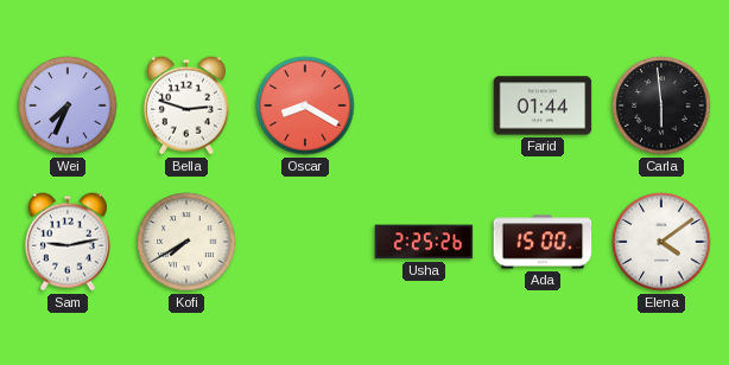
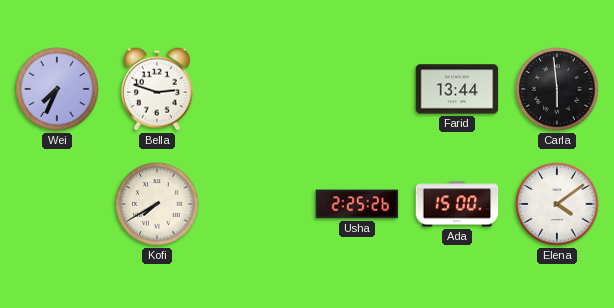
Oscar: 8:20 -> none (305, 105)
Farid: 01:44 -> 13:44 (457, 89)
Sam: 9:13 -> none (68, 242)
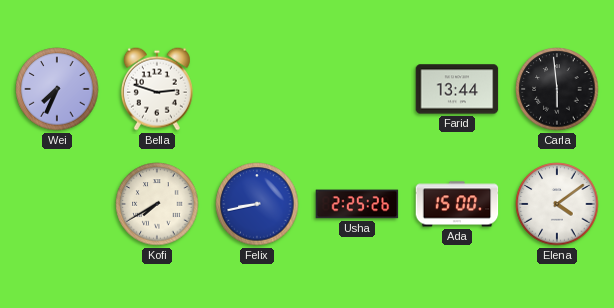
Felix: none -> 8:43 (257, 204)
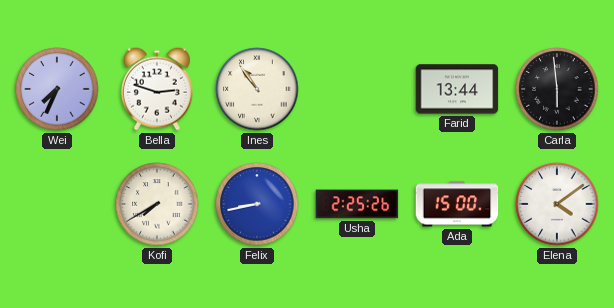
Ines: none -> 10:54 (257, 89)
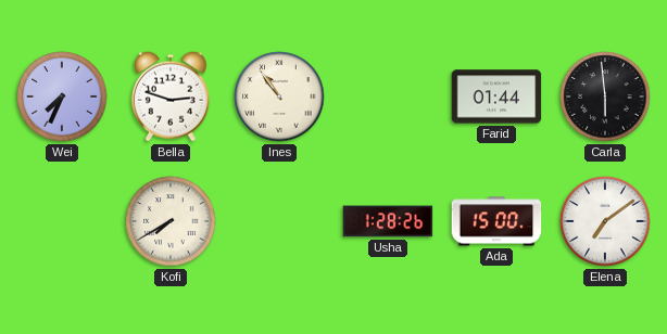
Farid: 13:44 -> 01:44 (496, 97)
Felix: 8:43 -> none (257, 204)
Usha: 2:25 -> 1:28 (388, 221)
Elena: 4:09 -> 7:09 (605, 221)
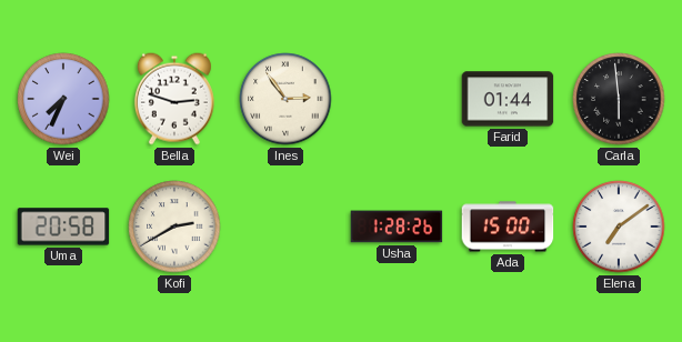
Ines: 10:54 -> 2:54 (285, 99)
Uma: none -> 20:58 (63, 227)
Kofi: 7:40 -> 2:40 (174, 227)
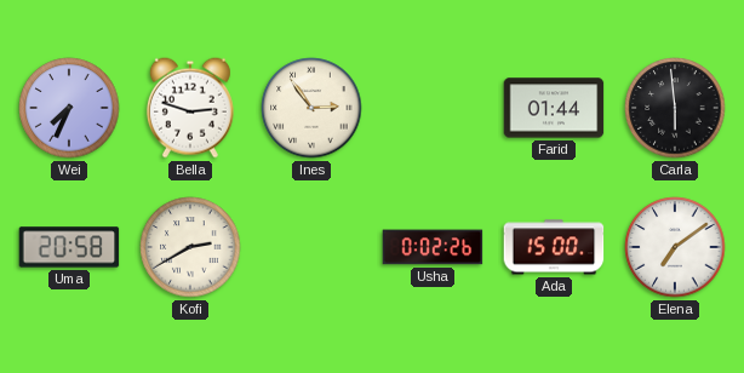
Usha: 1:28 -> 0:02 (433, 247)
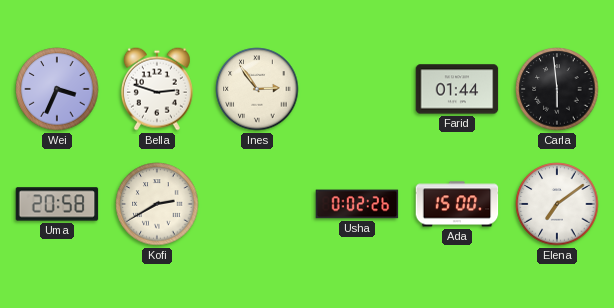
Wei: 7:34 -> 3:34 (57, 89)
